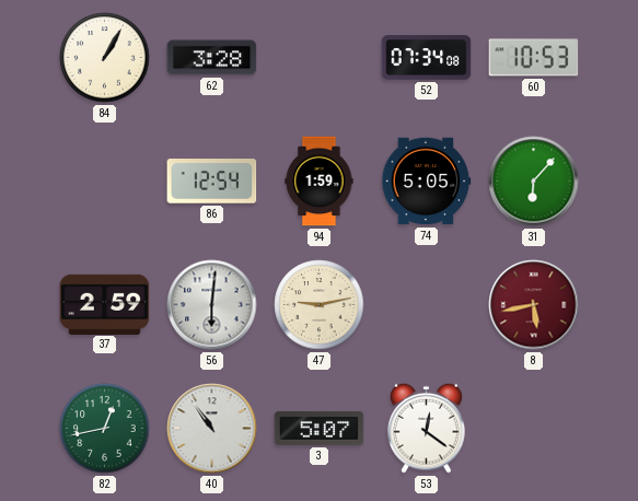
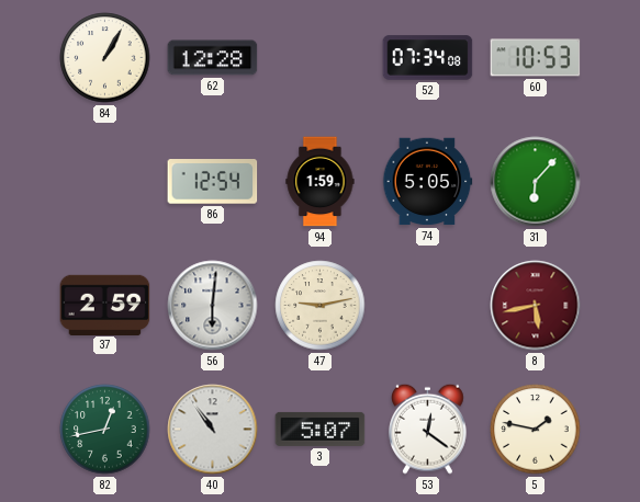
62: 3:28 -> 12:28 (213, 58)
5: none -> 1:47 (536, 430)
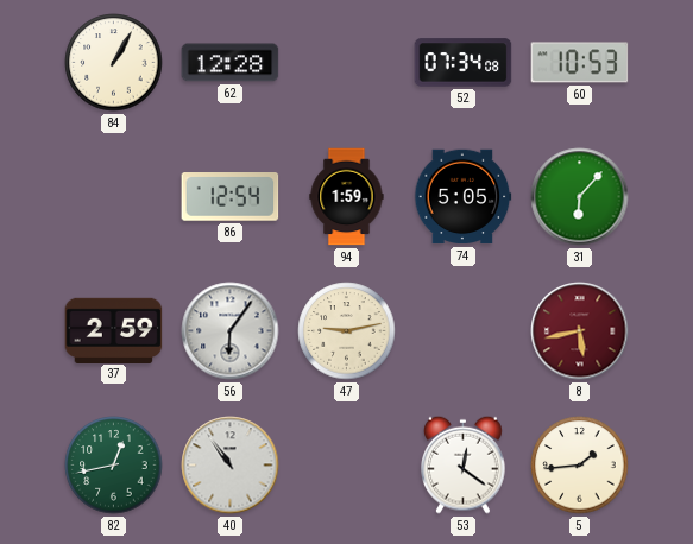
56: 6:01 -> 6:06 (231, 331)
3: 5:07 -> none (321, 429)
5: 1:47 -> 1:44 (580, 466)
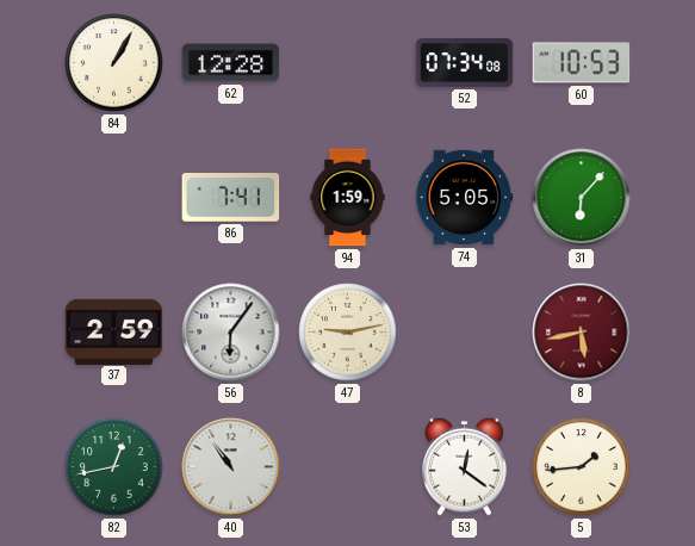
86: 12:54 -> 7:41 (231, 198)
